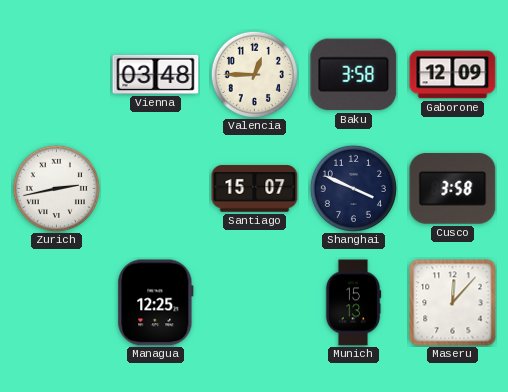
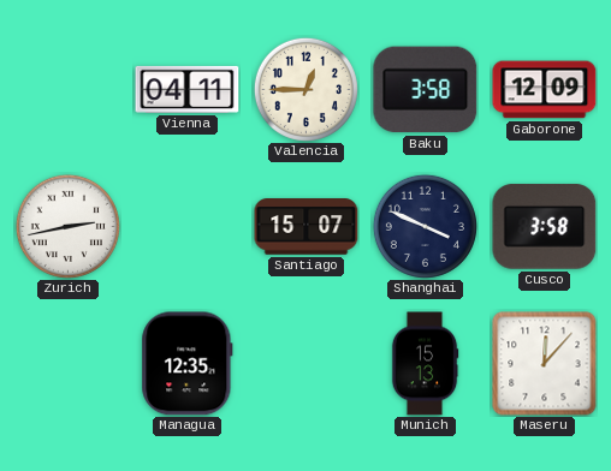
Vienna: 03:48 -> 04:11 (188, 89)
Managua: 12:25 -> 12:35 (188, 364)
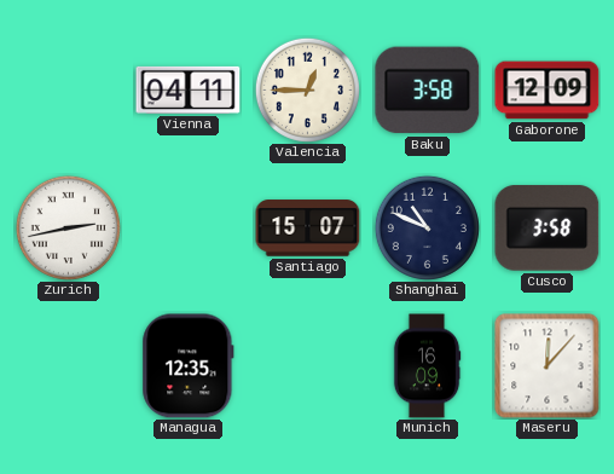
Shanghai: 3:49 -> 10:49 (427, 227)
Munich: 15:13 -> 16:09 (427, 366)
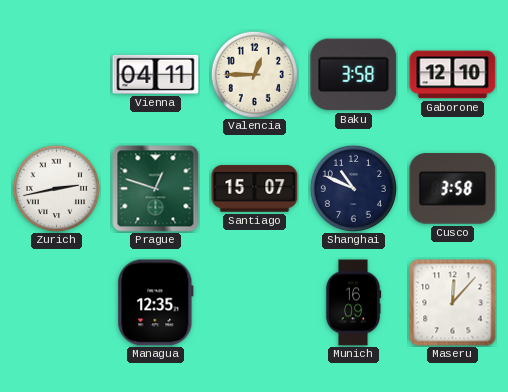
Gaborone: 12:09 -> 12:10 (453, 75)
Prague: none -> 12:48 (156, 189)
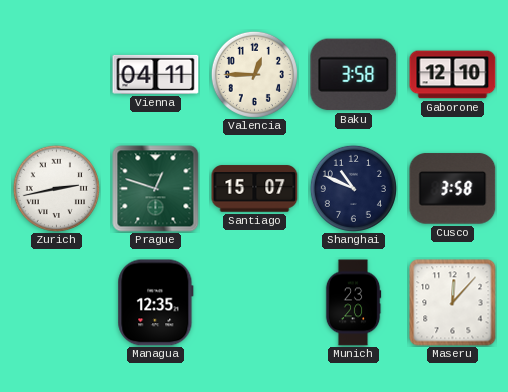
Munich: 16:09 -> 23:20 (353, 303)
